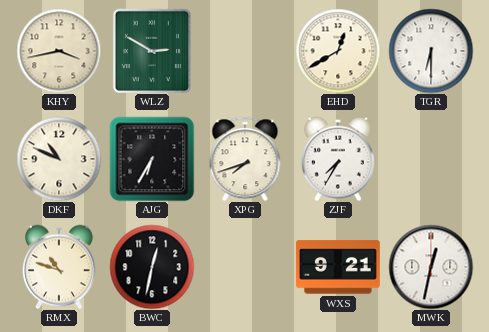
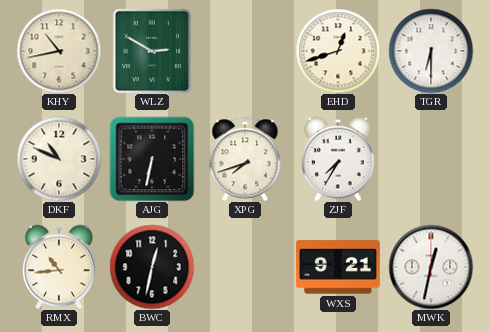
KHY: 3:43 -> 10:43 (59, 51)
EHD: 12:40 -> 12:42 (338, 51)
AJG: 6:35 -> 6:32 (152, 159)
RMX: 10:48 -> 10:44 (59, 267)
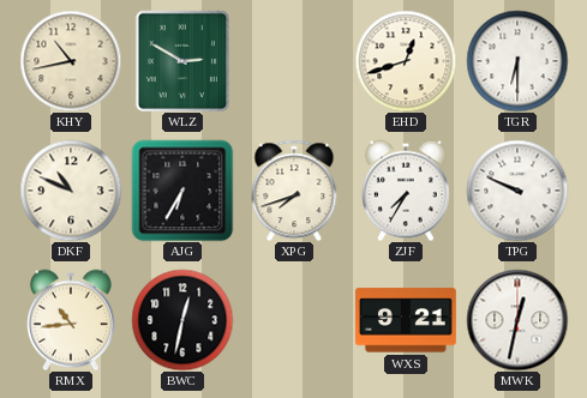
AJG: 6:32 -> 6:35 (182, 191)
TPG: none -> 9:49 (517, 191)
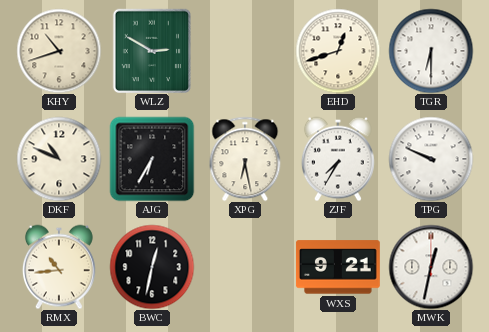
KHY: 10:43 -> 10:42 (59, 51)
XPG: 7:42 -> 6:28 (245, 159)
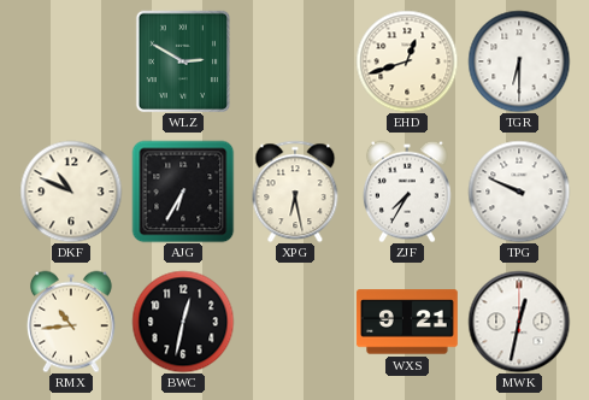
KHY: 10:42 -> none (59, 51)
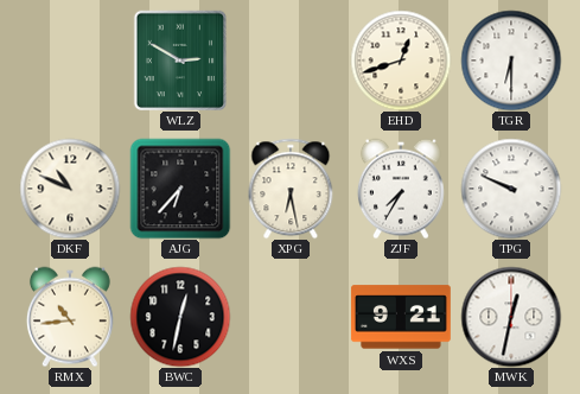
AJG: 6:35 -> 6:37 (180, 189)
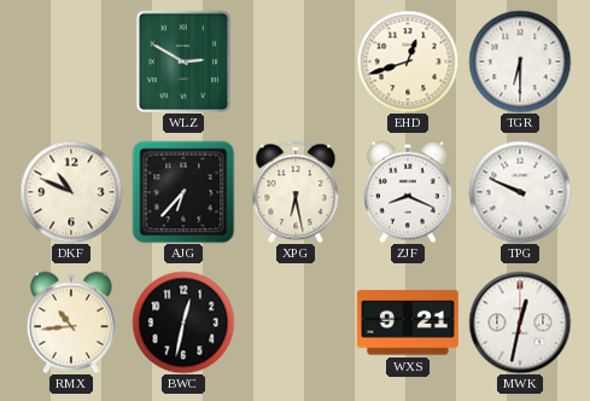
ZJF: 7:35 -> 8:19 (408, 192)
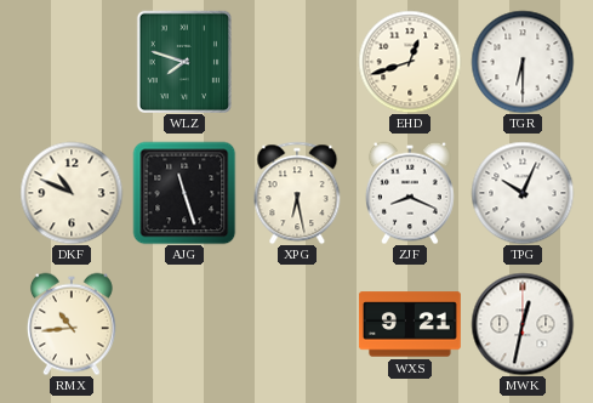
WLZ: 2:50 -> 7:48 (183, 61)
AJG: 6:37 -> 11:27 (184, 193)
TPG: 9:49 -> 10:04 (523, 193)
BWC: 12:32 -> none (183, 322)
